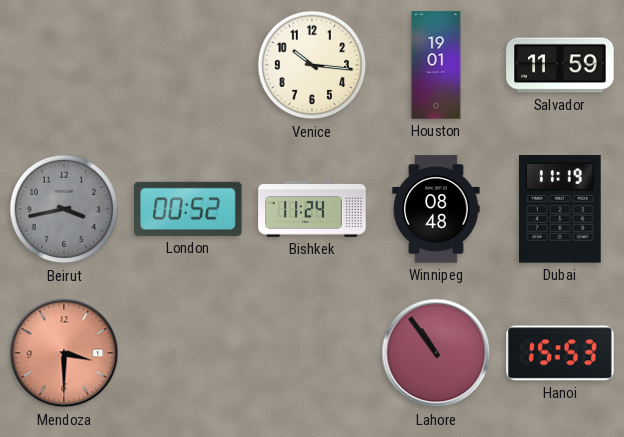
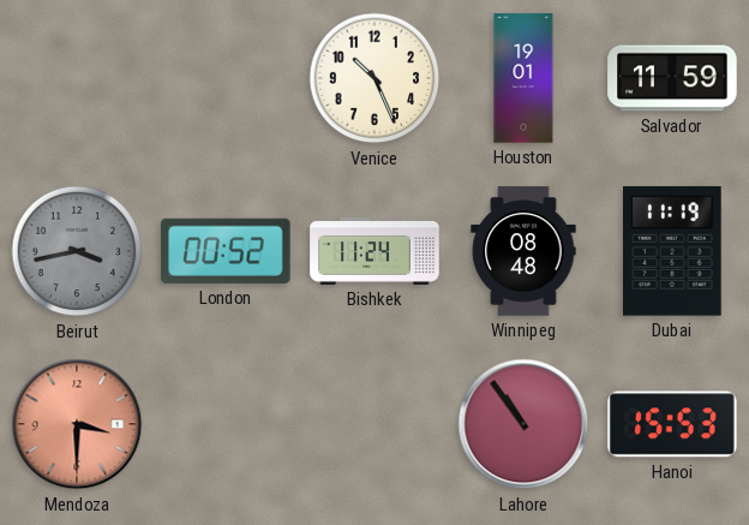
Venice: 10:16 -> 10:26 (374, 78)
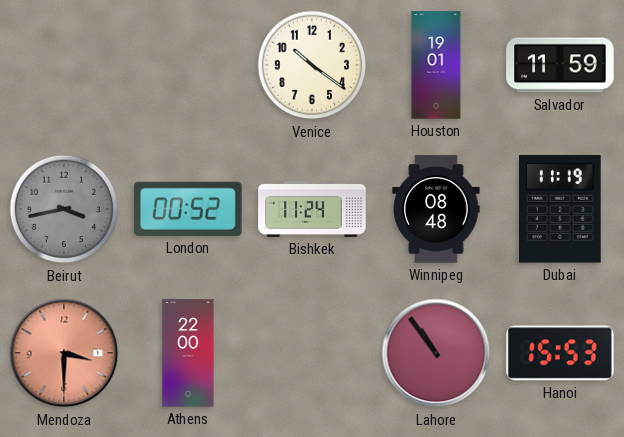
Venice: 10:26 -> 10:21 (312, 65)
Athens: none -> 22:00 (188, 353)
